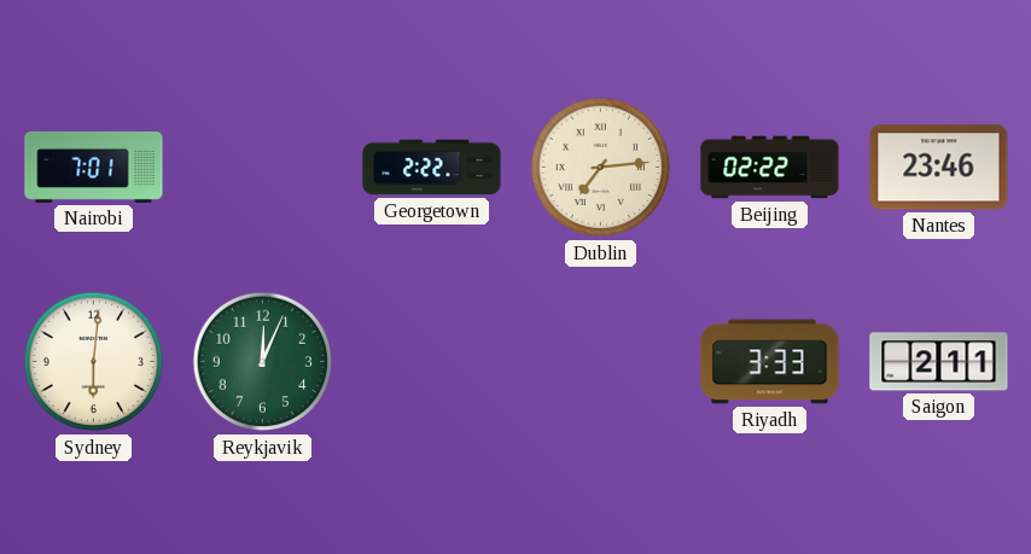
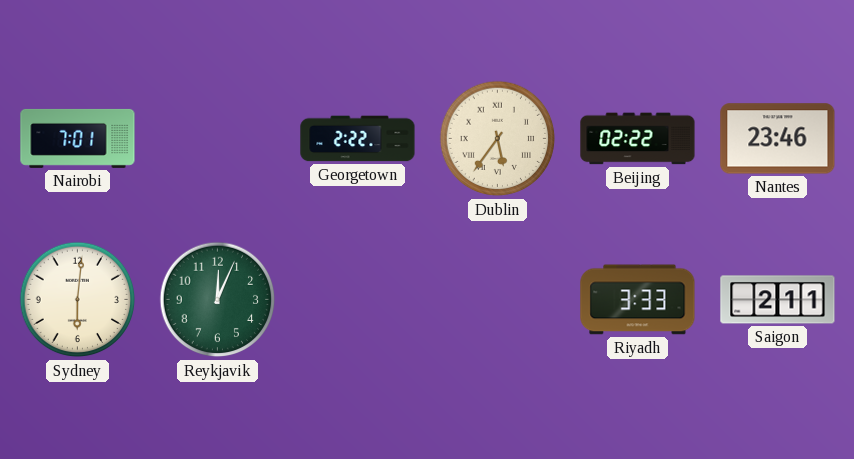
Dublin: 7:14 -> 5:36 (498, 139)
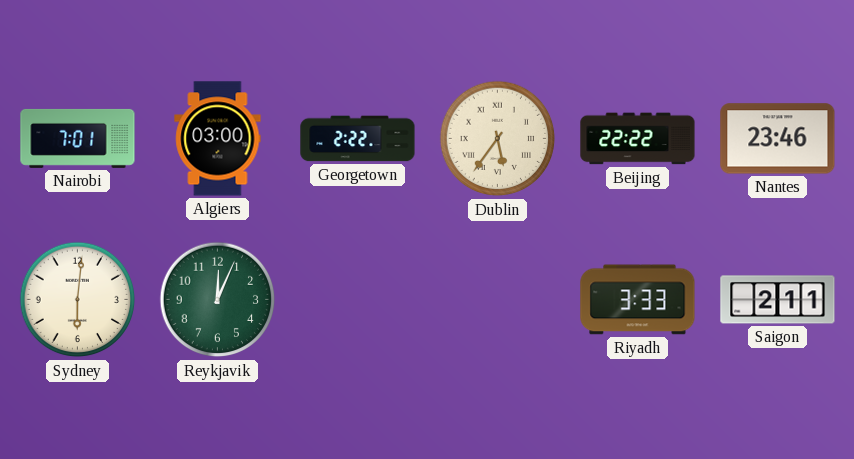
Algiers: none -> 03:00 (218, 139)
Beijing: 02:22 -> 22:22 (638, 139)
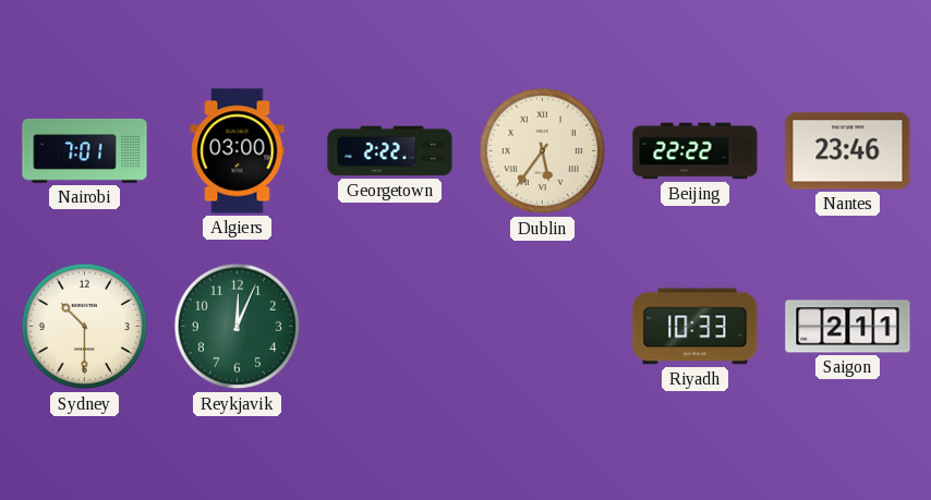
Sydney: 6:01 -> 10:30 (85, 327)
Riyadh: 3:33 -> 10:33 (696, 327)
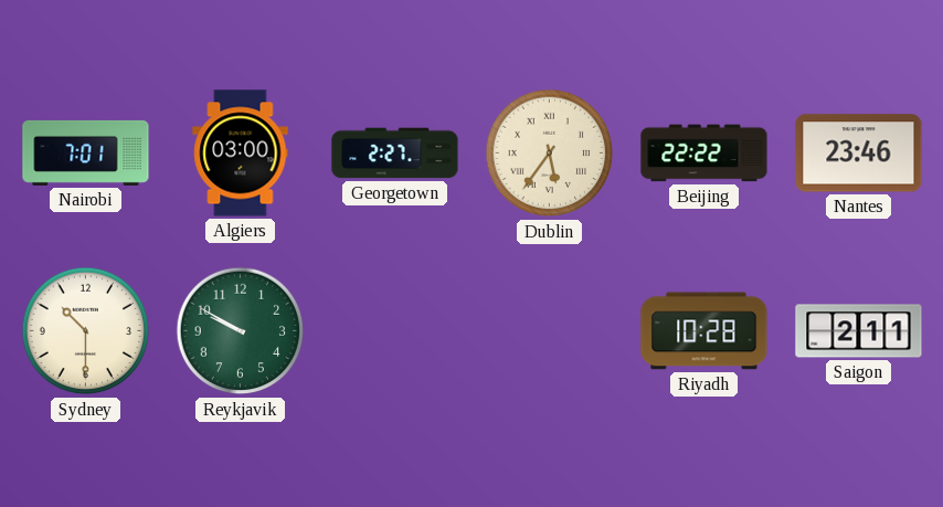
Georgetown: 2:22 -> 2:27 (395, 154)
Reykjavik: 12:04 -> 9:50 (241, 331)
Riyadh: 10:33 -> 10:28 (704, 331)
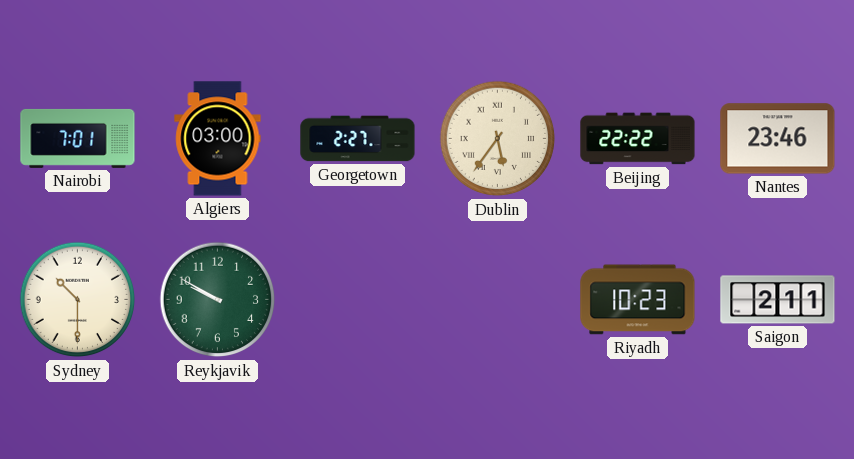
Riyadh: 10:28 -> 10:23 (638, 300)
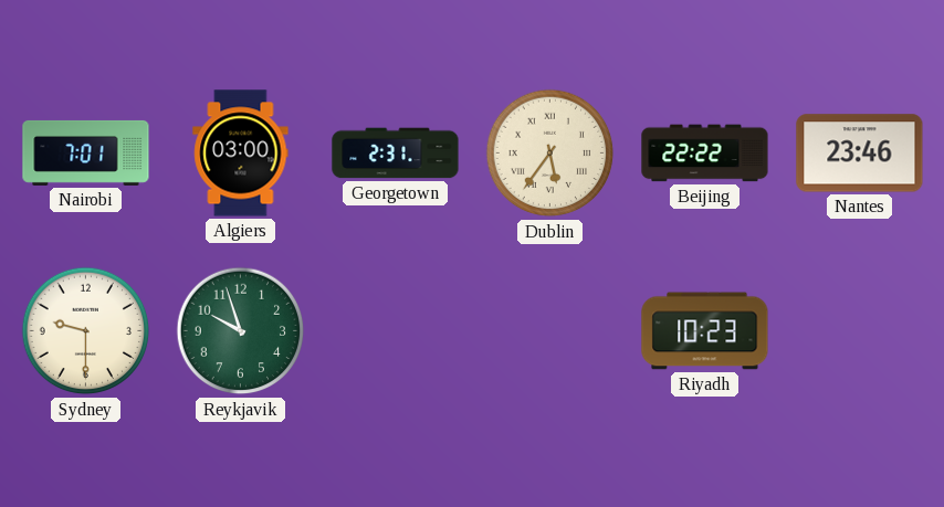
Georgetown: 2:27 -> 2:31 (396, 154)
Sydney: 10:30 -> 9:30 (86, 331)
Reykjavik: 9:50 -> 9:57 (241, 331)
Saigon: 2:11 -> none (778, 300)
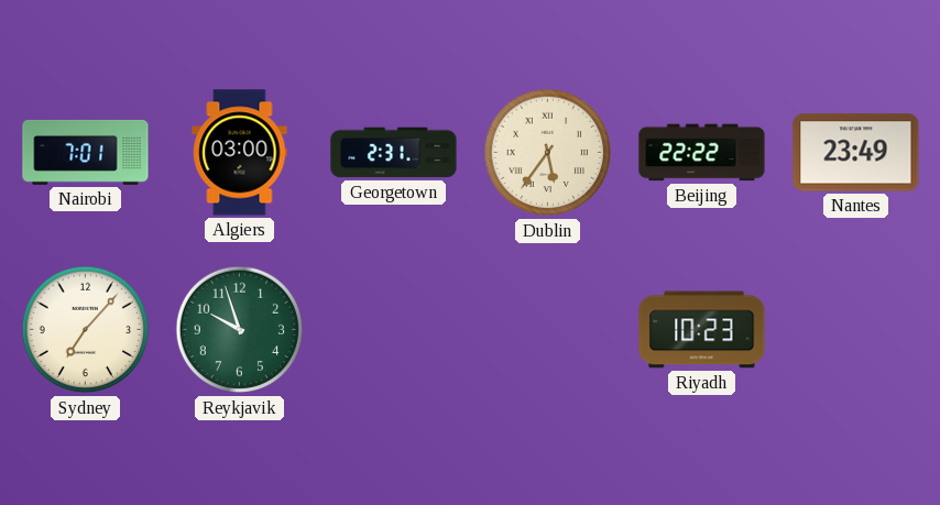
Nantes: 23:46 -> 23:49 (856, 153)
Sydney: 9:30 -> 7:07 (86, 330)
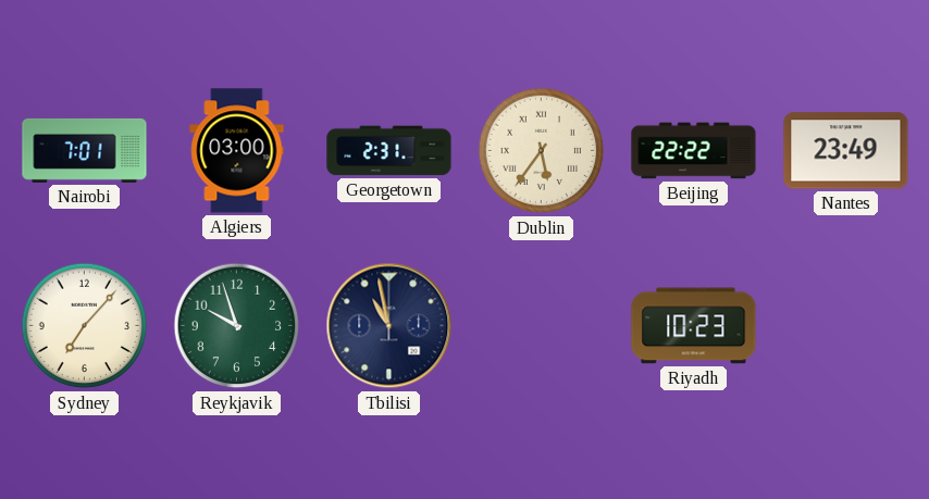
Tbilisi: none -> 10:58 (389, 326)
